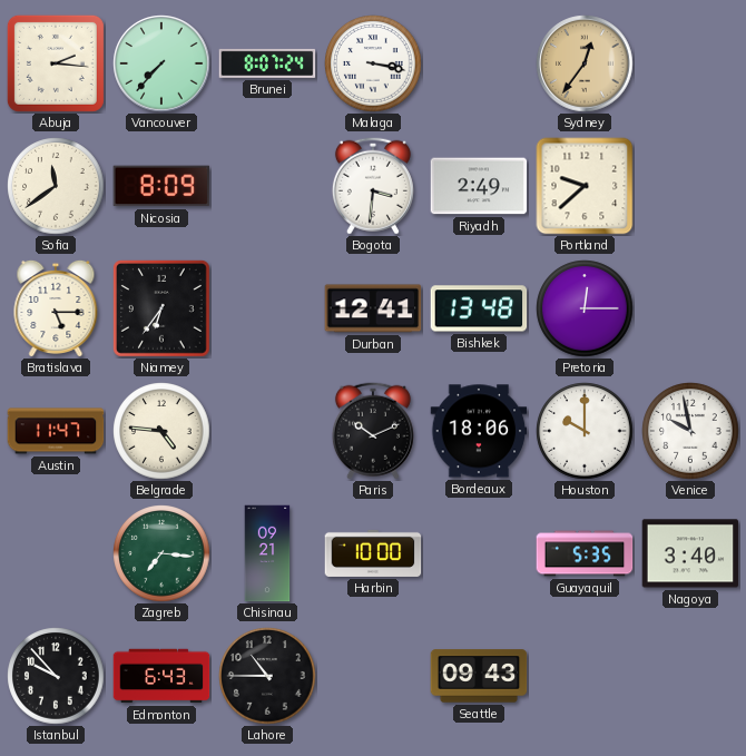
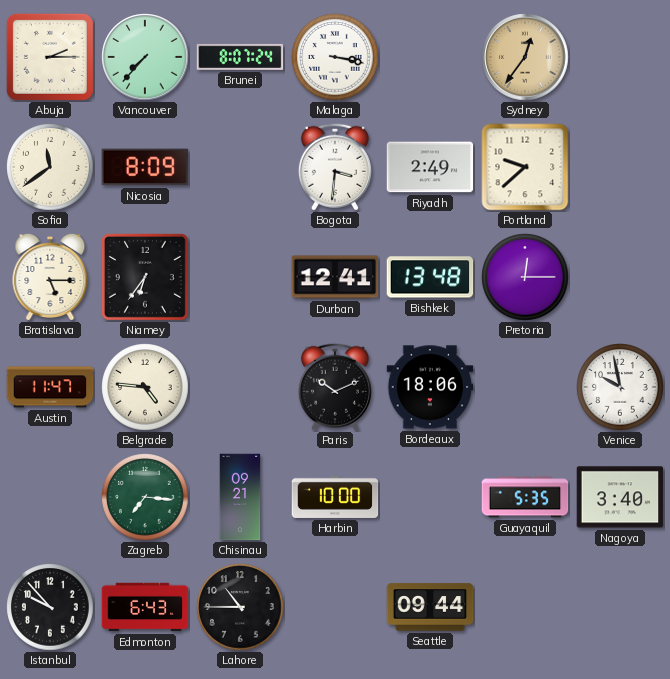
Abuja: 2:16 -> 2:15 (50, 57)
Houston: 10:00 -> none (585, 431)
Seattle: 09:43 -> 09:44 (430, 607)
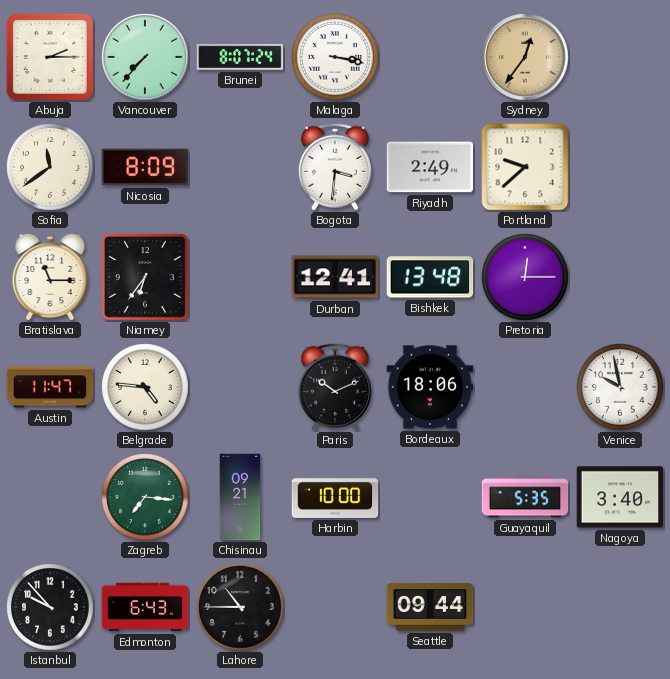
Bratislava: 5:15 -> 11:15 (50, 276)
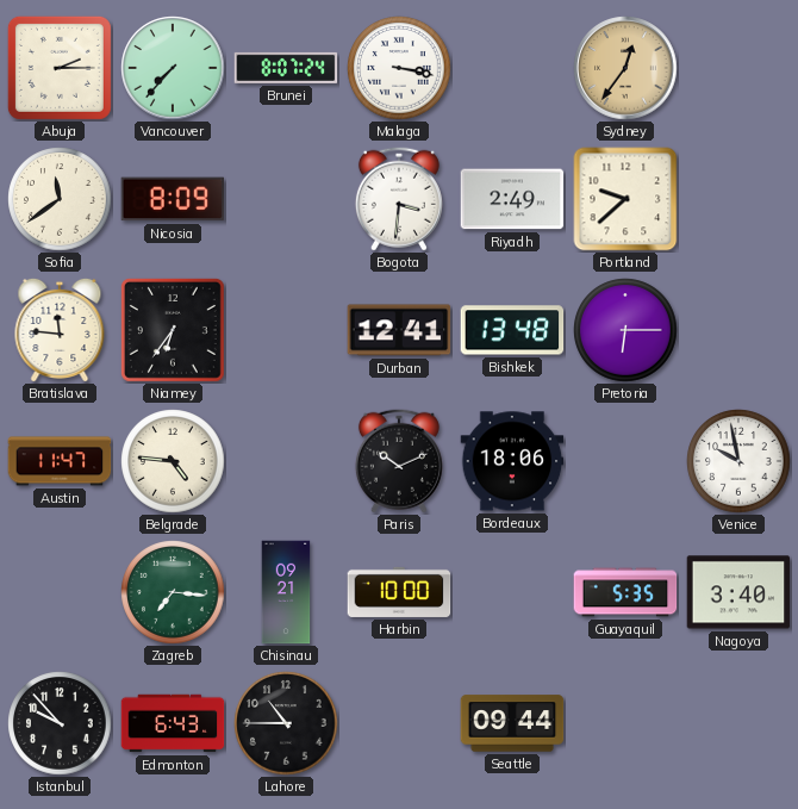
Bratislava: 11:15 -> 11:46 (60, 329)
Pretoria: 12:15 -> 6:15 (625, 330)
